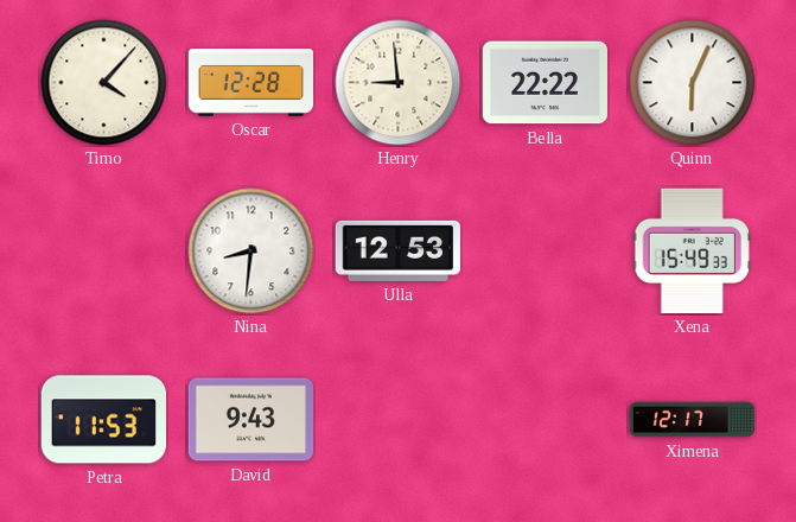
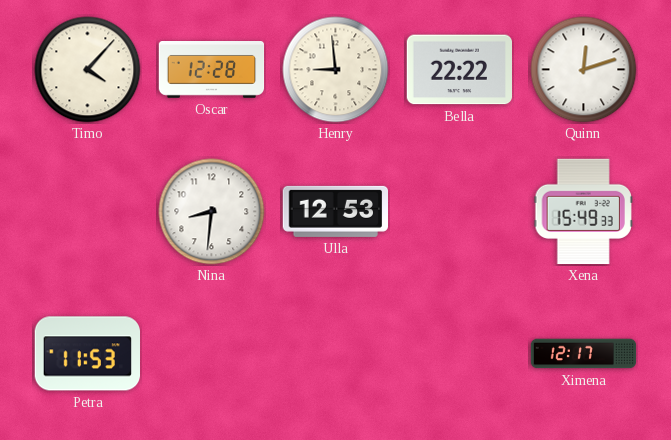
Quinn: 6:04 -> 12:12 (584, 70)
David: 9:43 -> none (251, 420)
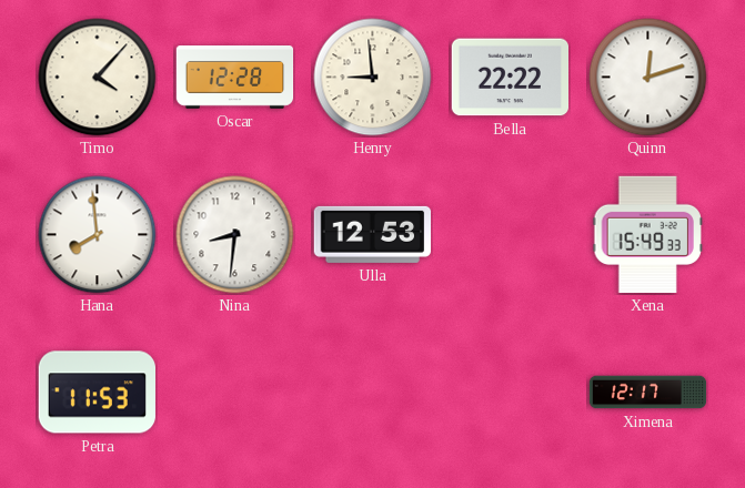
Hana: none -> 7:59 (98, 235)
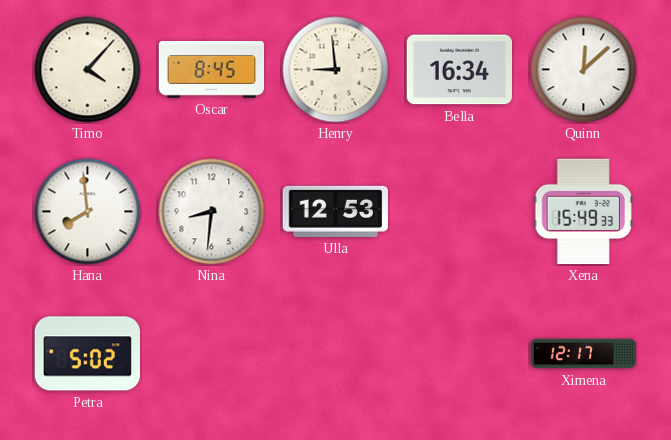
Oscar: 12:28 -> 8:45 (212, 70)
Bella: 22:22 -> 16:34 (459, 70)
Quinn: 12:12 -> 12:08 (584, 70)
Petra: 11:53 -> 5:02 (87, 354)
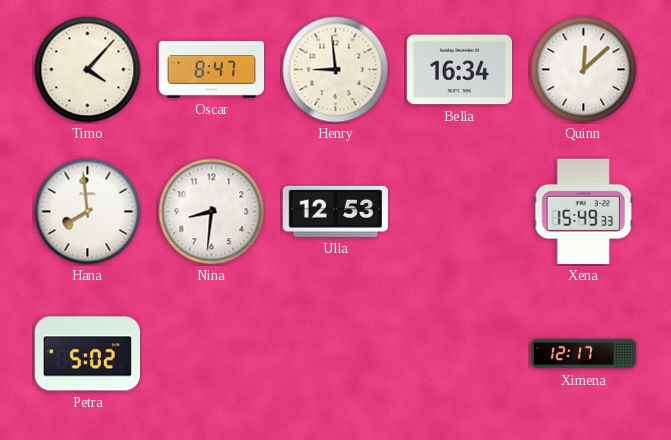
Oscar: 8:45 -> 8:47 (212, 70)
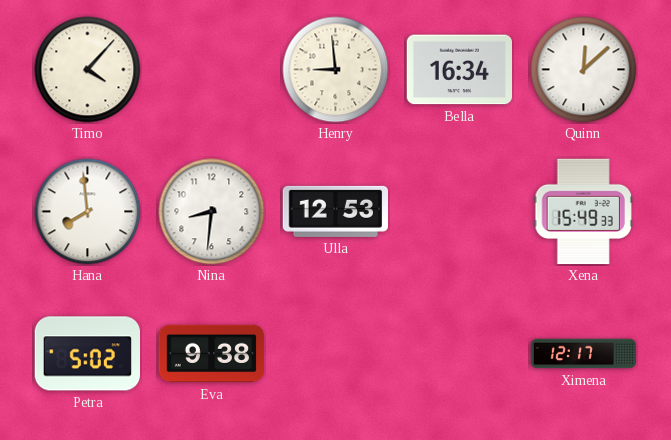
Oscar: 8:47 -> none (212, 70)
Eva: none -> 9:38 (212, 354)
